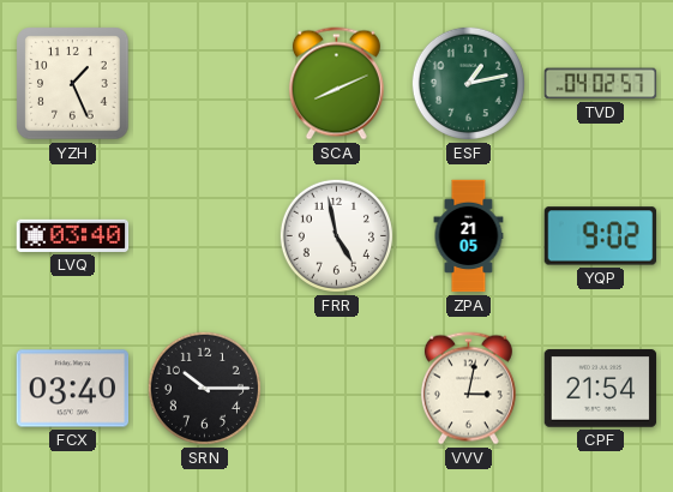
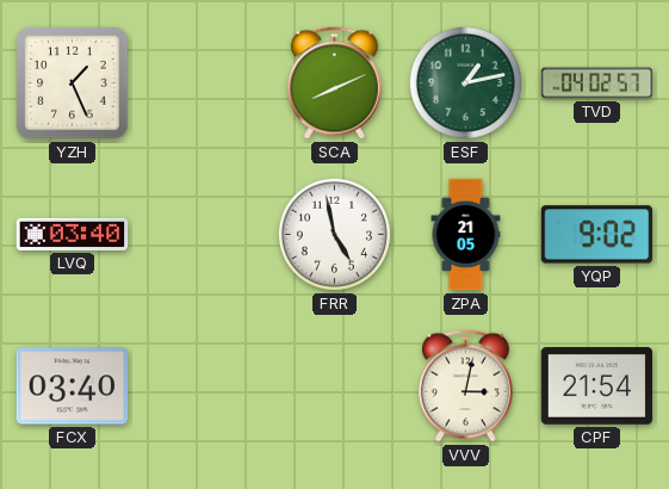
SRN: 10:15 -> none (204, 388)
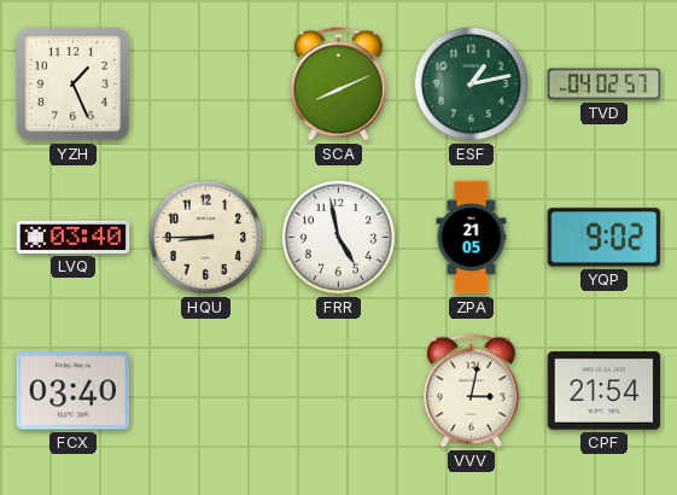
HQU: none -> 8:45 (205, 237)
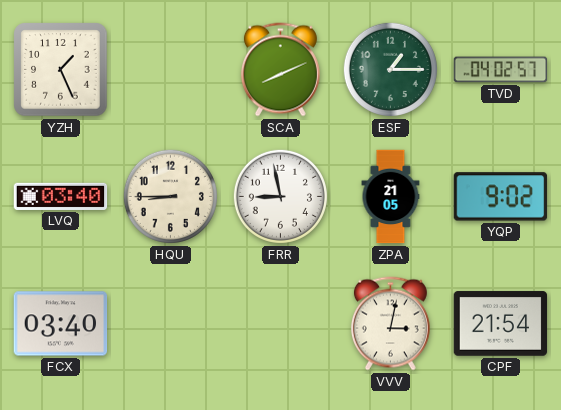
ESF: 1:13 -> 1:15 (390, 69)
FRR: 4:58 -> 8:58 (280, 196)
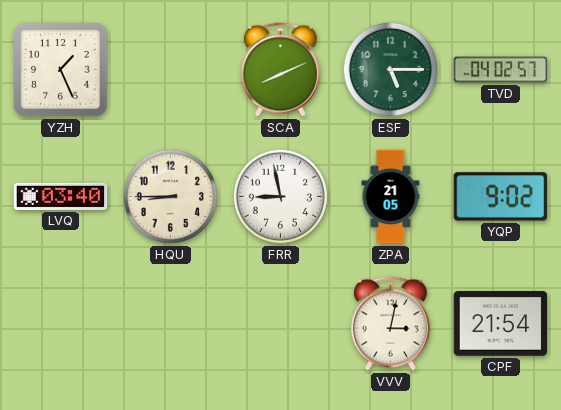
ESF: 1:15 -> 5:15 (390, 69)
FCX: 03:40 -> none (61, 324)
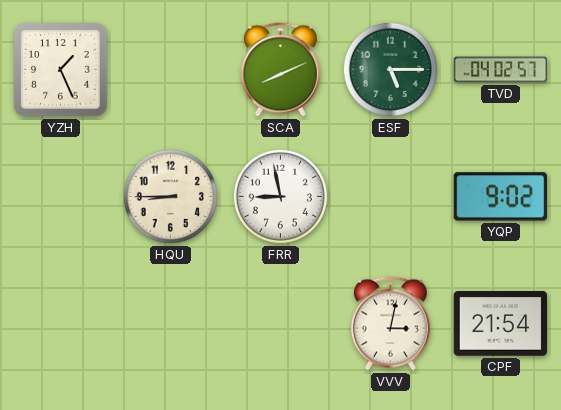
LVQ: 03:40 -> none (61, 196)
ZPA: 21:05 -> none (391, 197)
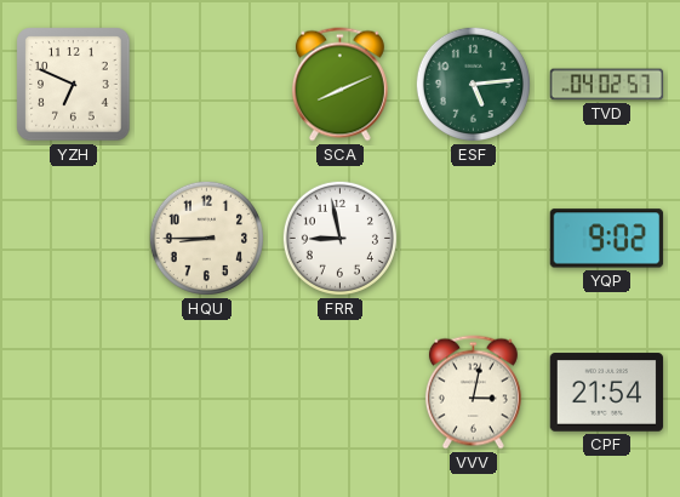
YZH: 1:26 -> 6:49 (74, 85)
ESF: 5:15 -> 5:14 (473, 84)
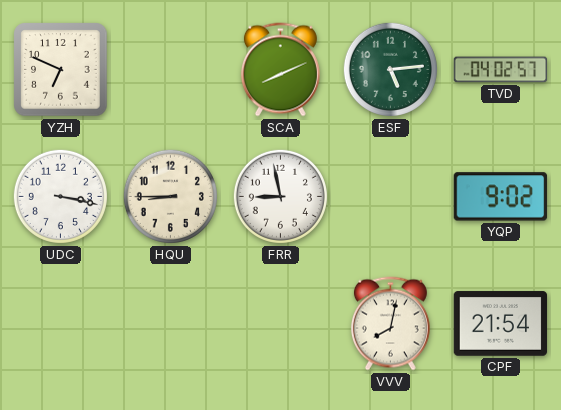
UDC: none -> 3:17 (60, 196)
VVV: 3:02 -> 8:02 (390, 324)
